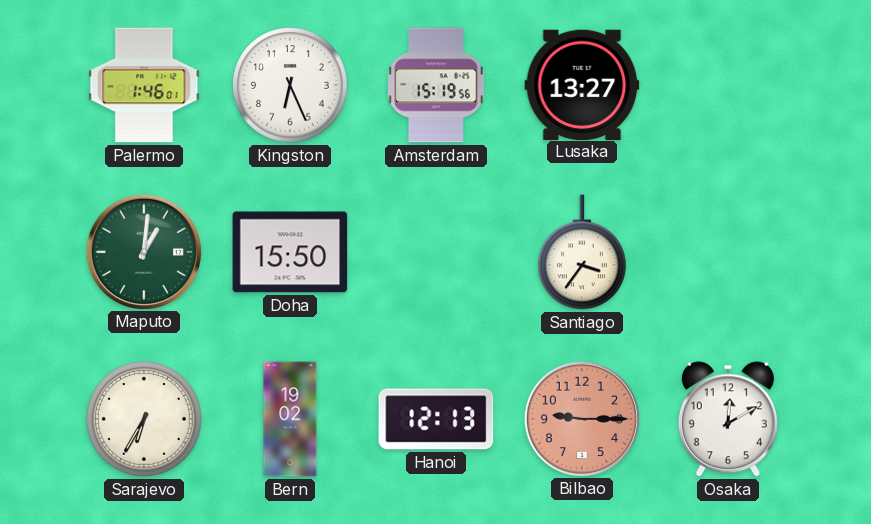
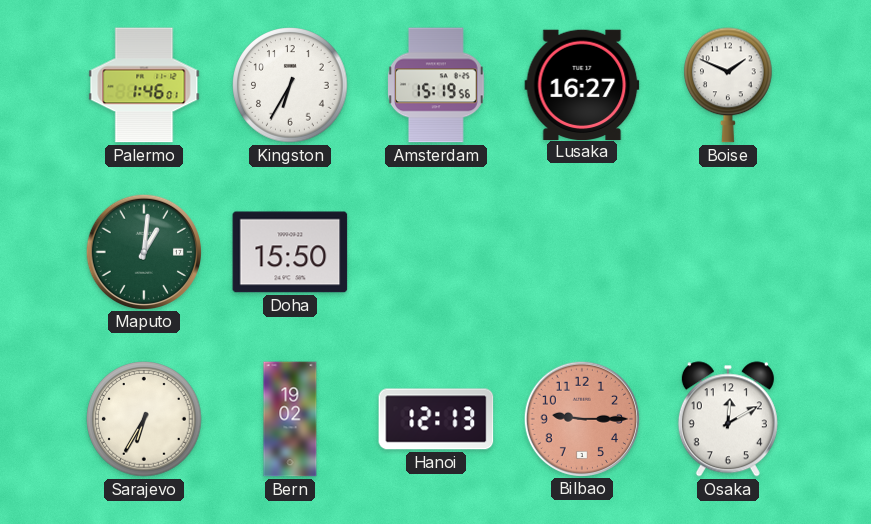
Kingston: 6:26 -> 6:35 (290, 85)
Lusaka: 13:27 -> 16:27 (582, 84)
Boise: none -> 1:49 (729, 85)
Santiago: 3:36 -> none (583, 252)
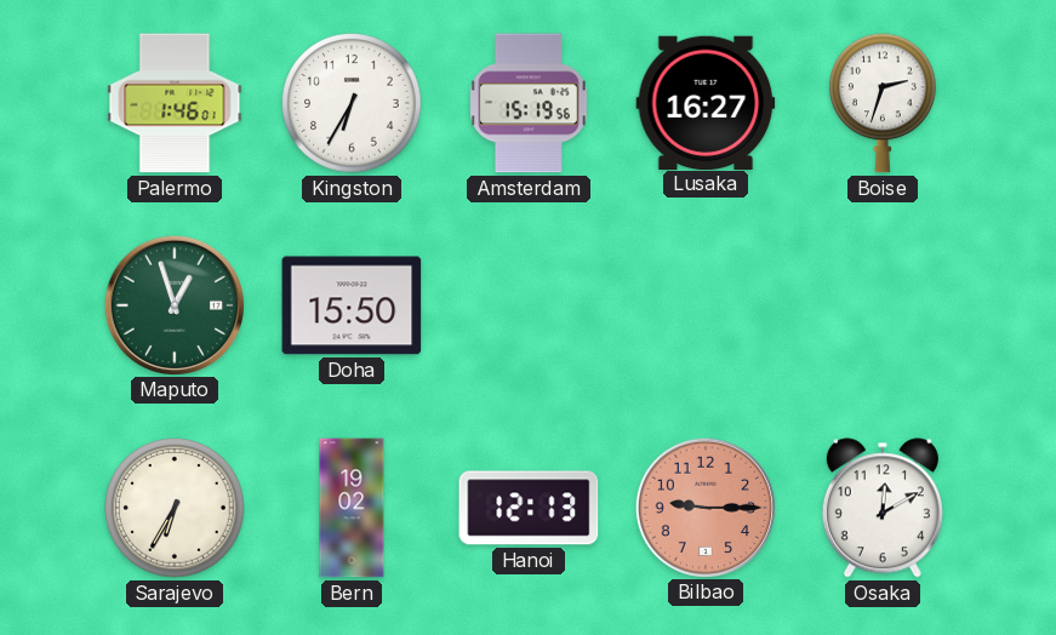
Boise: 1:49 -> 2:33 (884, 103)
Maputo: 1:01 -> 12:57 (173, 304)
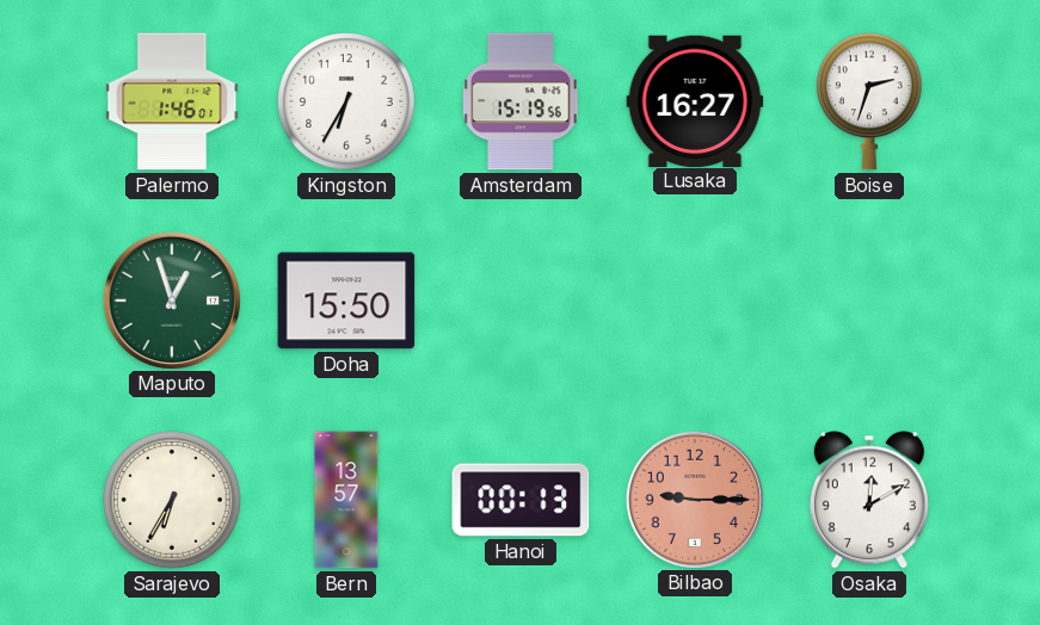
Bern: 19:02 -> 13:57 (346, 500)
Hanoi: 12:13 -> 00:13 (521, 500)
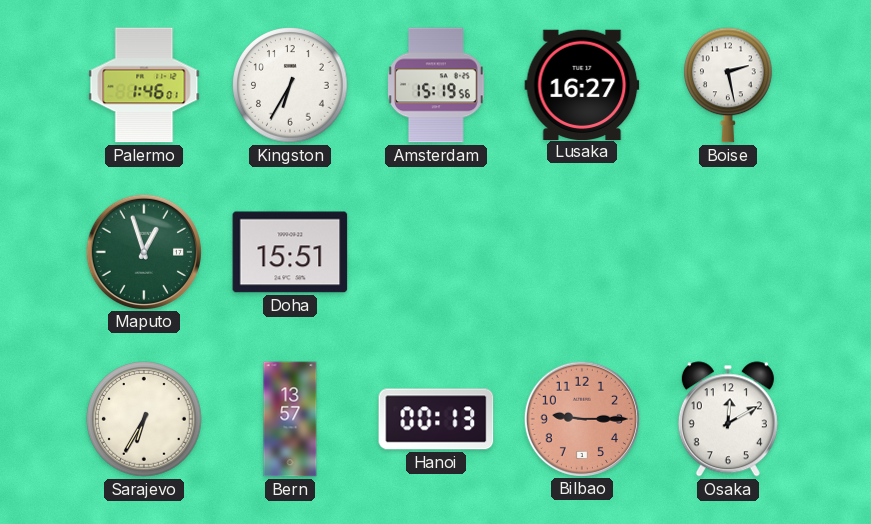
Boise: 2:33 -> 2:28 (729, 85)
Doha: 15:50 -> 15:51 (290, 252)
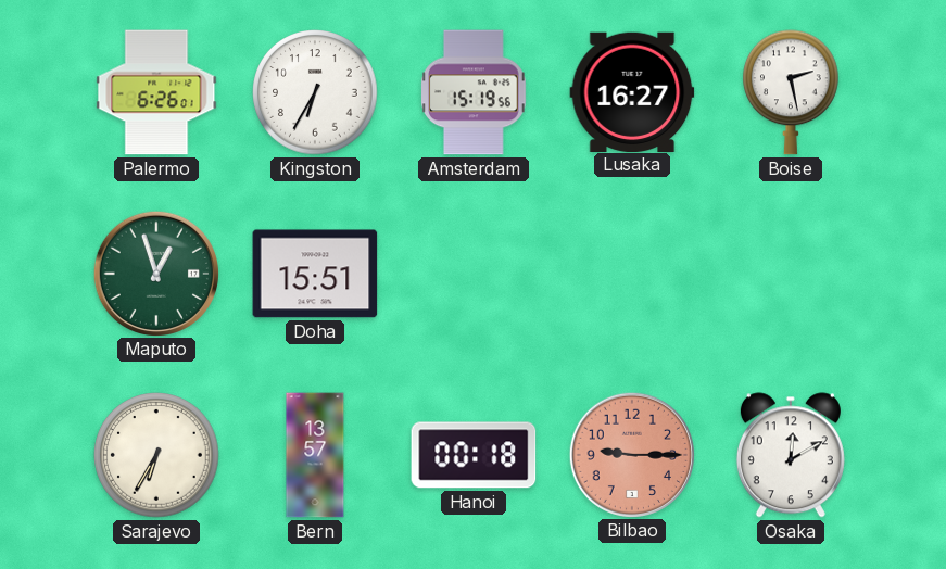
Palermo: 1:46 -> 6:26 (156, 92)
Hanoi: 00:13 -> 00:18 (474, 455)
